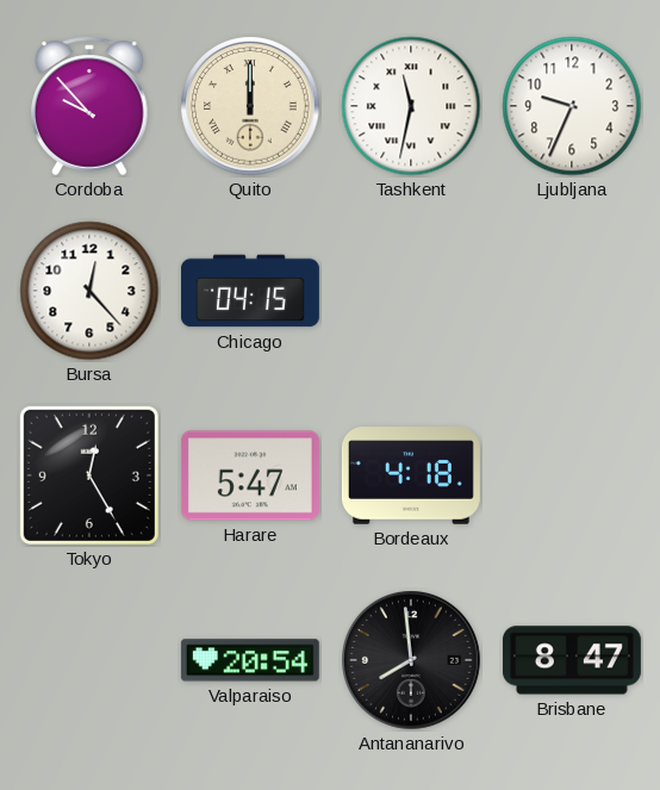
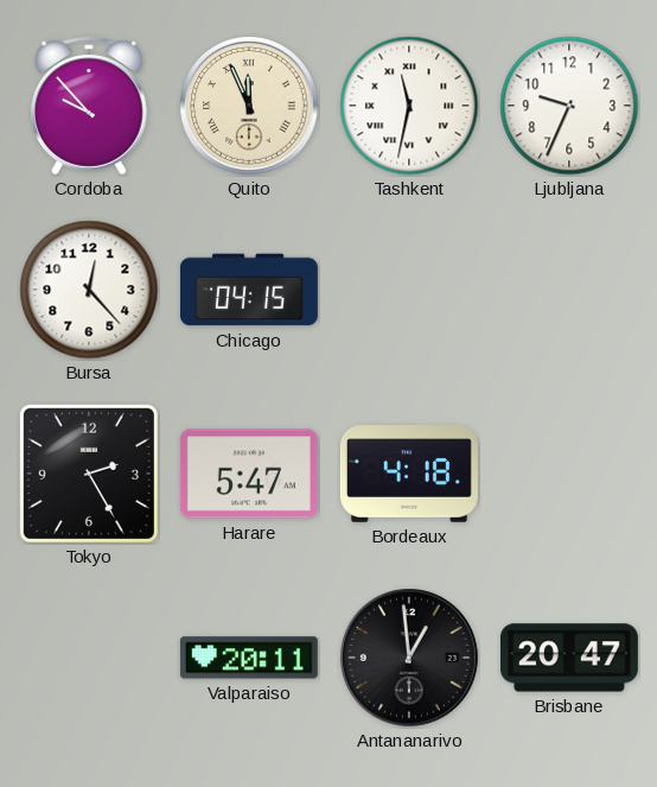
Quito: 12:00 -> 11:56 (249, 106)
Tokyo: 12:25 -> 2:25 (89, 474)
Valparaiso: 20:54 -> 20:11 (249, 658)
Antananarivo: 7:59 -> 12:59 (409, 658)
Brisbane: 8:47 -> 20:47 (569, 658)
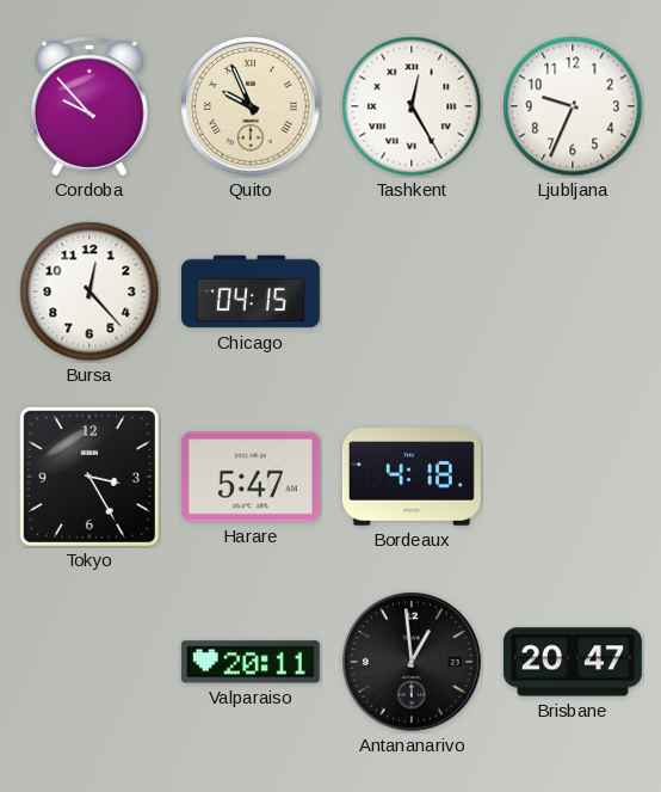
Quito: 11:56 -> 9:56 (251, 106)
Tashkent: 11:32 -> 12:25 (412, 106)
Tokyo: 2:25 -> 3:25 (89, 477)
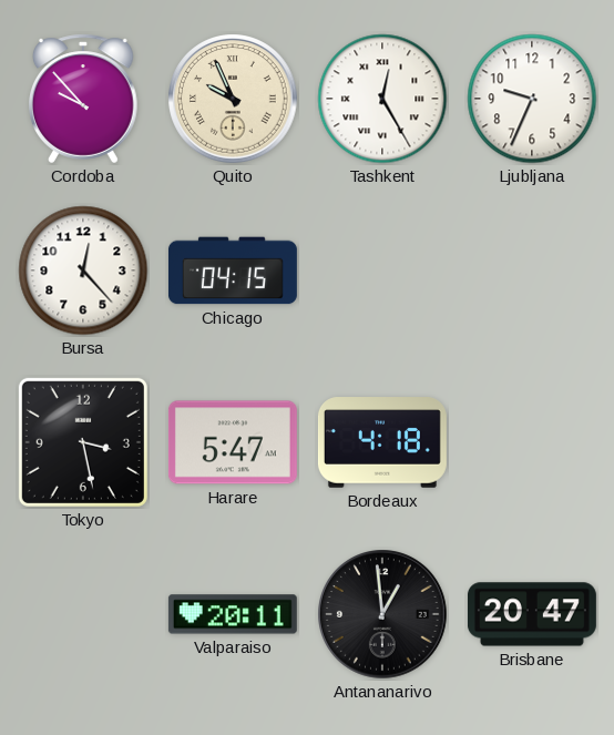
Tokyo: 3:25 -> 3:28 (83, 442)
